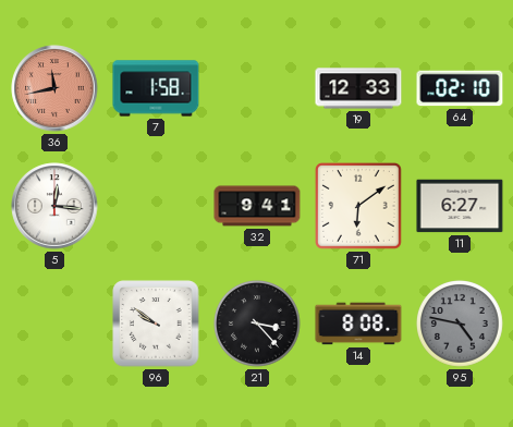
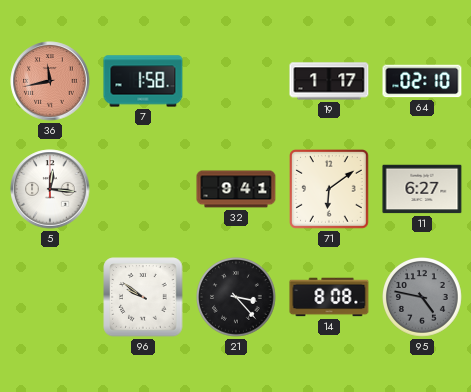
19: 12:33 -> 1:17 (329, 81)
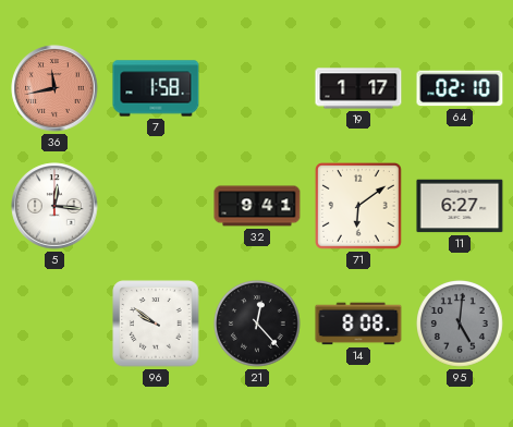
21: 3:23 -> 12:23 (258, 325)
95: 4:47 -> 5:01 (461, 325)
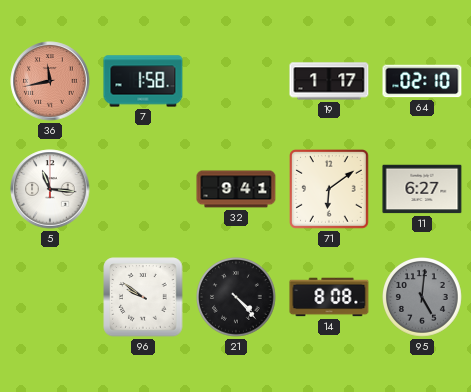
5: 12:16 -> 11:16 (50, 189)
21: 12:23 -> 4:23 (237, 298)
